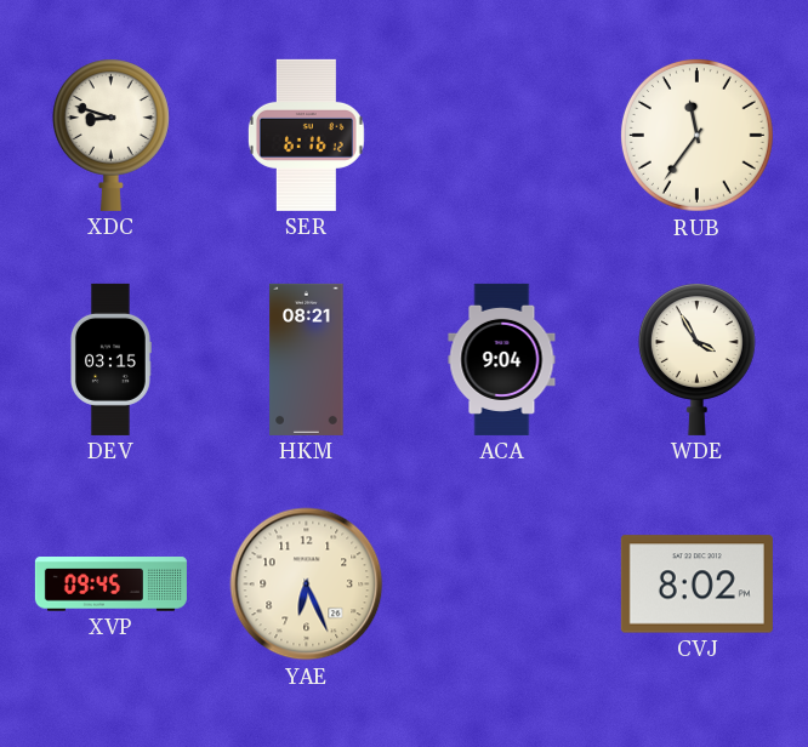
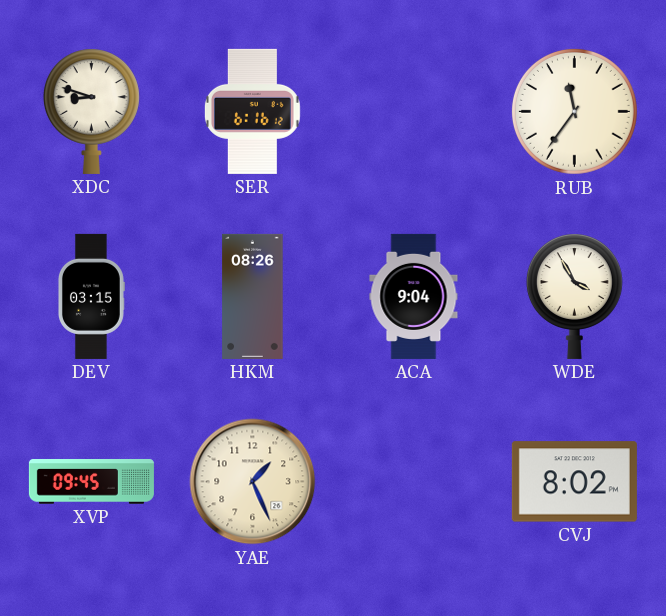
HKM: 08:21 -> 08:26 (253, 296)
YAE: 6:26 -> 1:26 (253, 482)
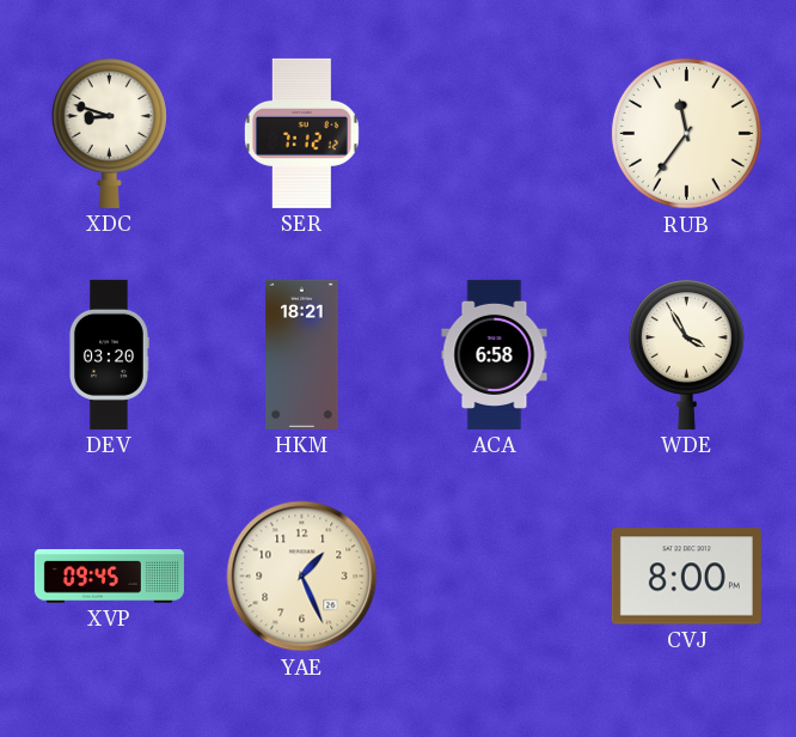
SER: 6:16 -> 7:12 (301, 133)
DEV: 03:15 -> 03:20 (110, 354)
HKM: 08:26 -> 18:21 (302, 354)
ACA: 9:04 -> 6:58 (495, 354)
CVJ: 8:02 -> 8:00 (686, 577)
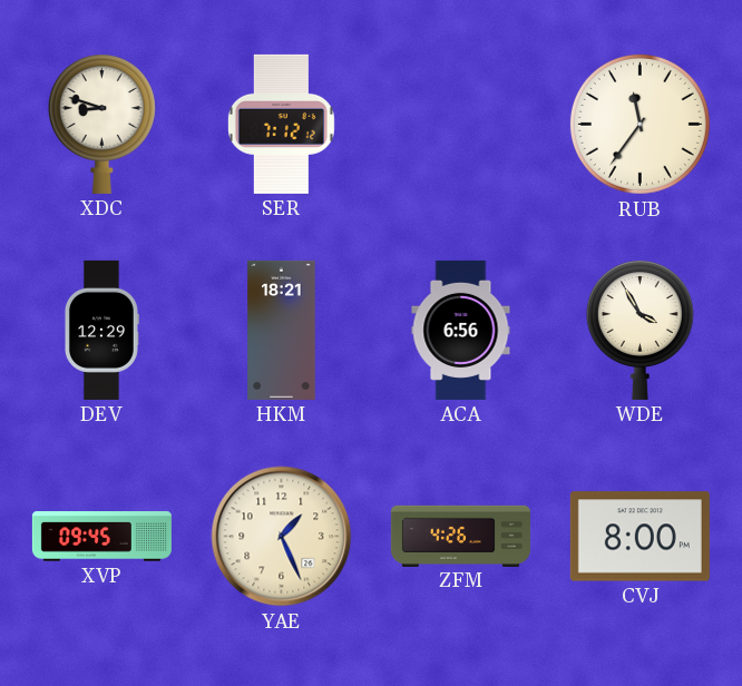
DEV: 03:20 -> 12:29 (102, 330)
ACA: 6:58 -> 6:56 (461, 330)
ZFM: none -> 4:26 (460, 536)
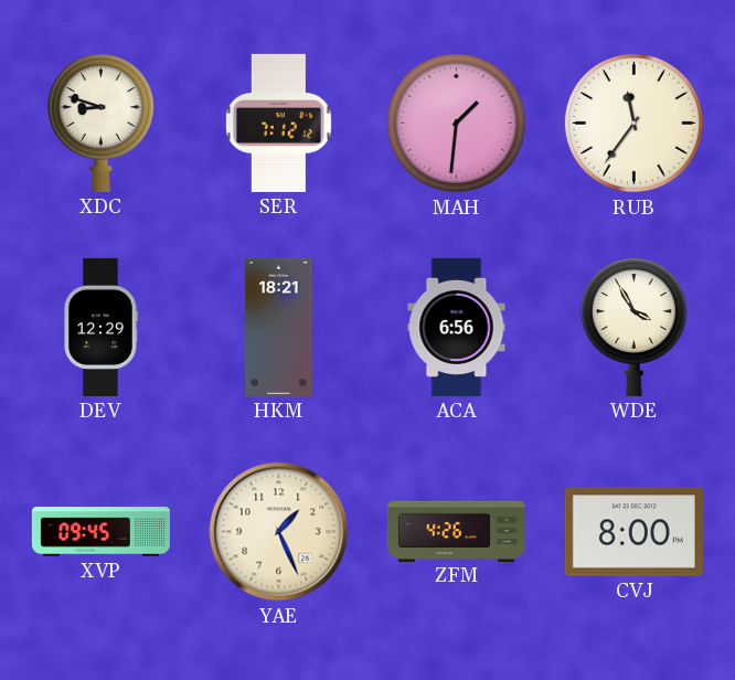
MAH: none -> 1:31 (456, 123)
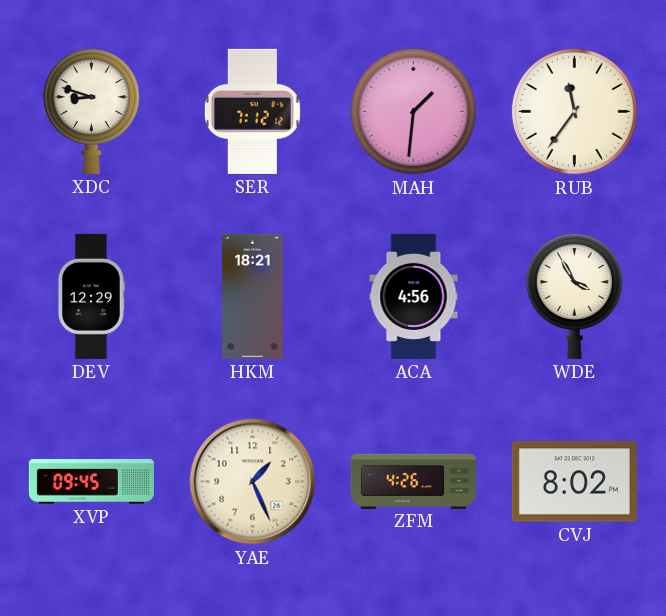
ACA: 6:56 -> 4:56 (414, 296)
CVJ: 8:00 -> 8:02 (574, 482)
